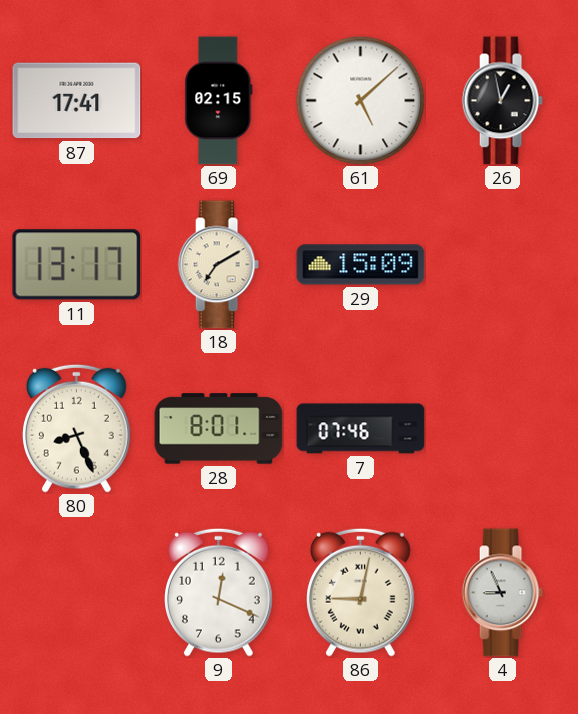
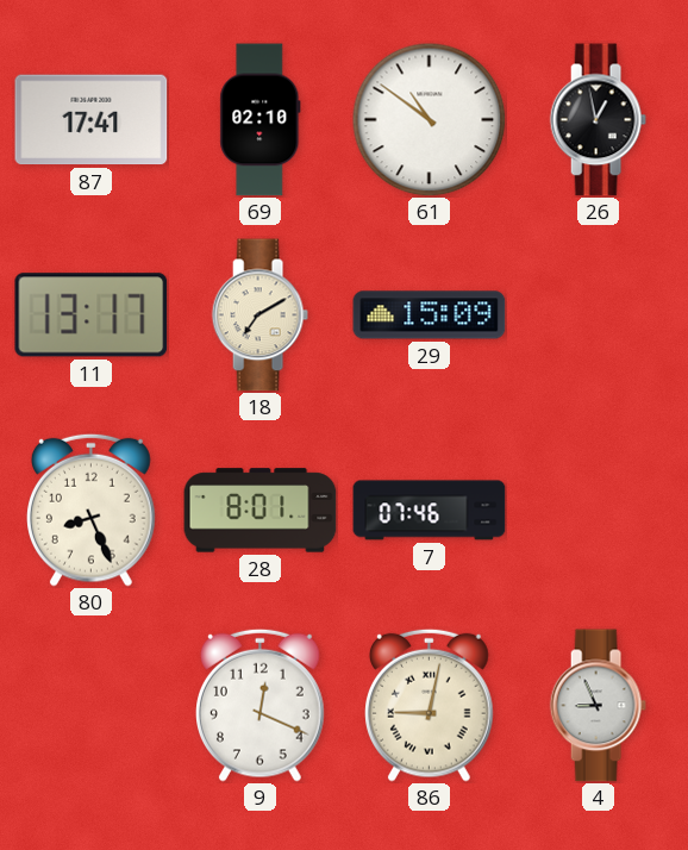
69: 02:15 -> 02:10 (261, 120)
61: 5:08 -> 10:51 (429, 119)
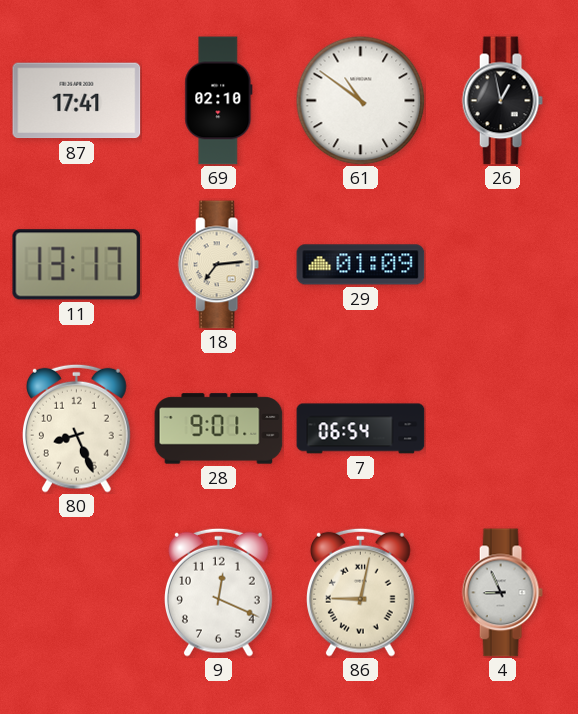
18: 7:10 -> 7:14 (218, 265)
29: 15:09 -> 01:09 (361, 265)
28: 8:01 -> 9:01 (219, 429)
7: 07:46 -> 06:54 (361, 429)
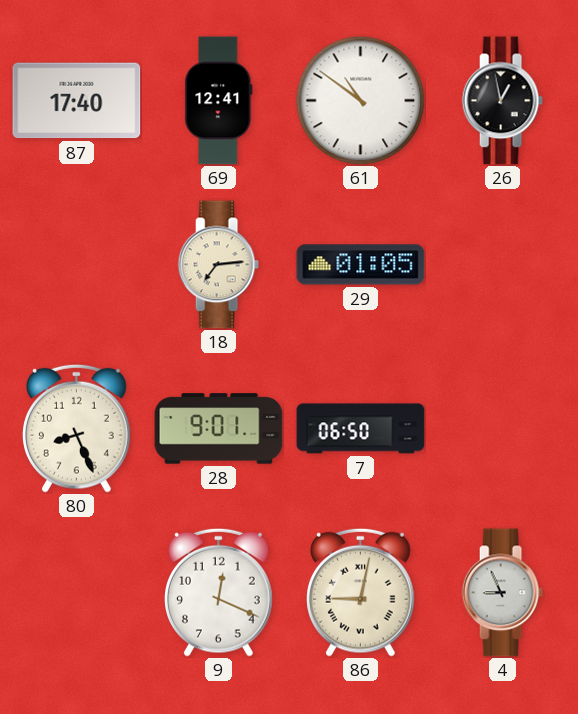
87: 17:41 -> 17:40 (77, 101)
69: 02:10 -> 12:41 (219, 101)
11: 13:17 -> none (77, 265)
29: 01:09 -> 01:05 (361, 265)
7: 06:54 -> 06:50 (361, 429)
